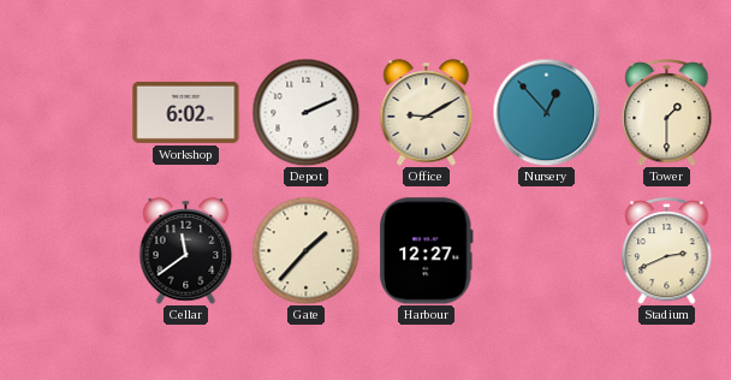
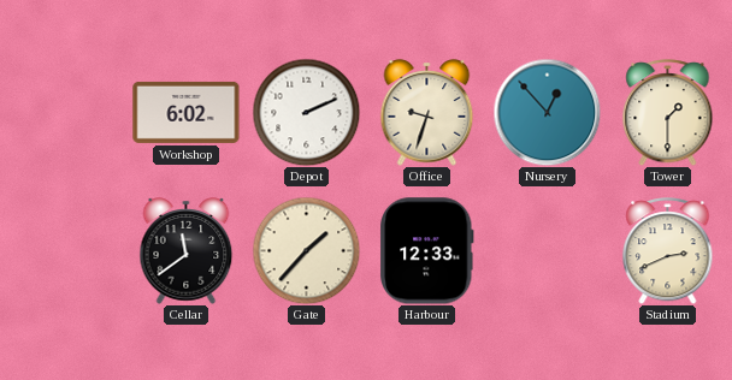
Office: 9:10 -> 9:33 (427, 113)
Harbour: 12:27 -> 12:33 (427, 251)
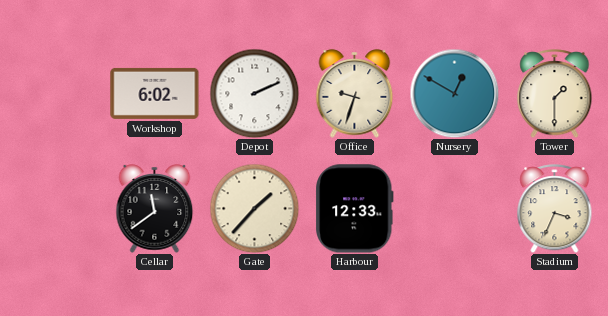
Nursery: 12:53 -> 12:50 (454, 93)
Stadium: 2:41 -> 3:34 (555, 209)
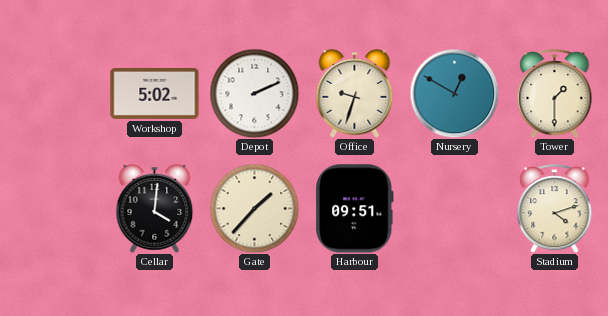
Workshop: 6:02 -> 5:02 (155, 93)
Cellar: 11:39 -> 4:01 (155, 209)
Harbour: 12:33 -> 09:51 (355, 209)
Stadium: 3:34 -> 4:12 (555, 209)
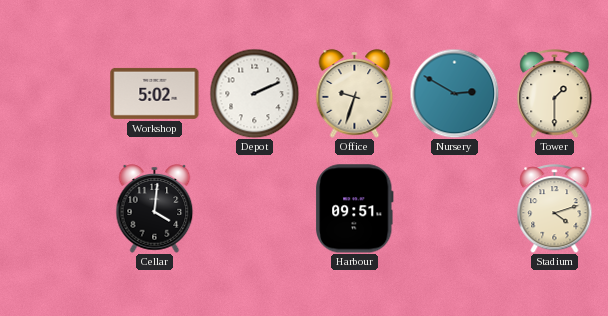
Nursery: 12:50 -> 2:50 (454, 93)
Gate: 1:37 -> none (254, 208)
